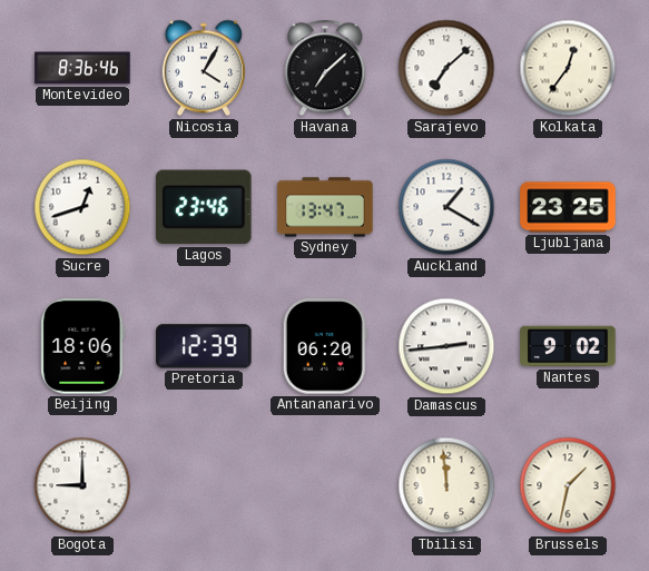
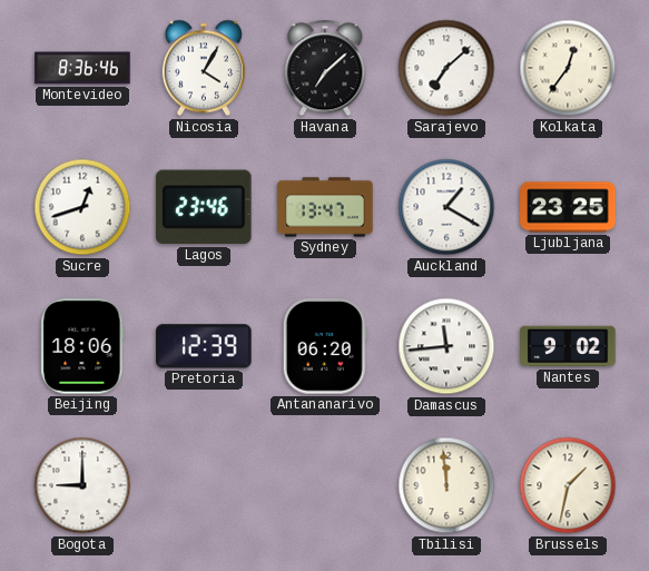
Damascus: 2:44 -> 11:44 (446, 346)
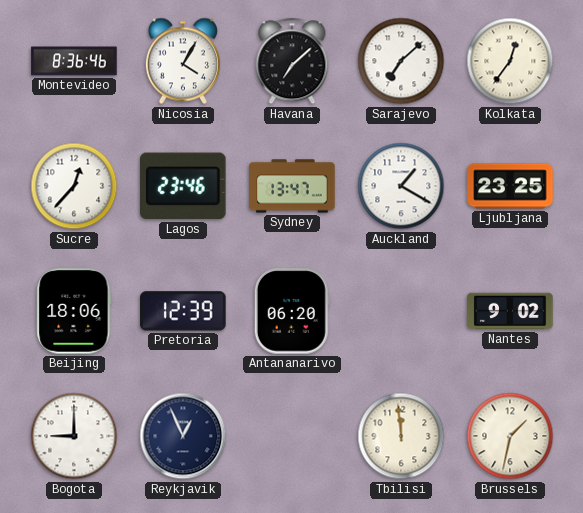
Sucre: 12:42 -> 12:37 (74, 186)
Damascus: 11:44 -> none (446, 346)
Reykjavik: none -> 12:56 (183, 436)
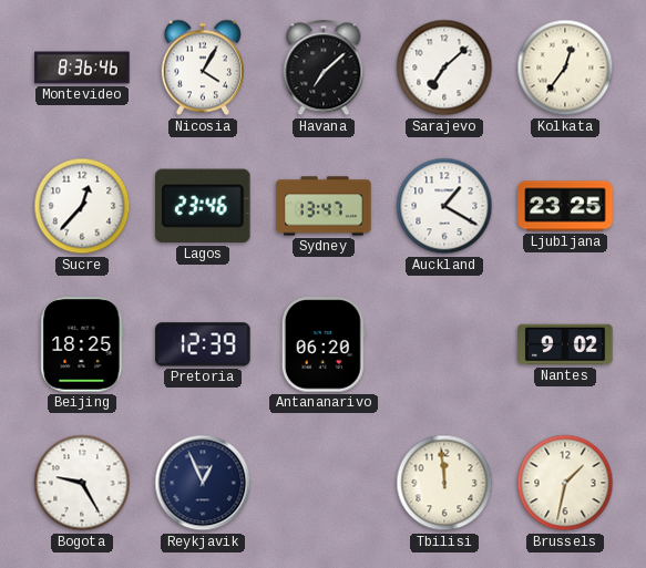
Beijing: 18:06 -> 18:25 (82, 344)
Bogota: 9:00 -> 9:25 (82, 483)
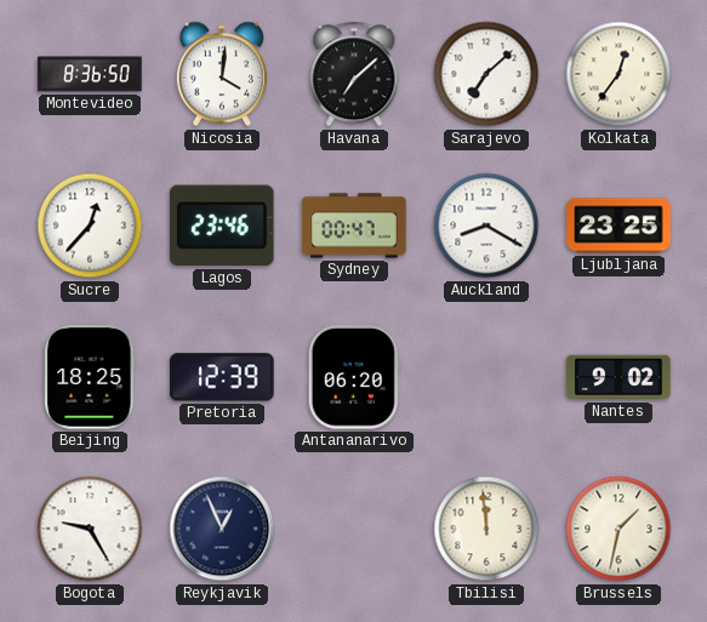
Montevideo: 8:36:46 -> 8:36:50 (90, 74)
Nicosia: 4:05 -> 4:01 (222, 74)
Sydney: 13:47 -> 00:47 (354, 226)
Auckland: 1:20 -> 8:20 (486, 226)
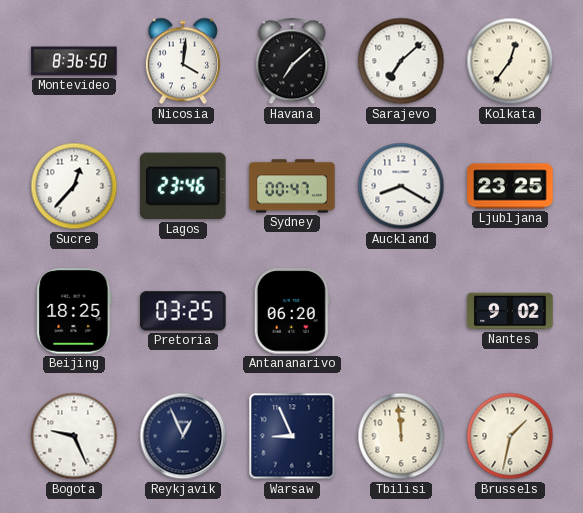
Pretoria: 12:39 -> 03:25 (183, 311)
Bogota: 9:25 -> 9:26 (74, 436)
Warsaw: none -> 8:56 (292, 436)
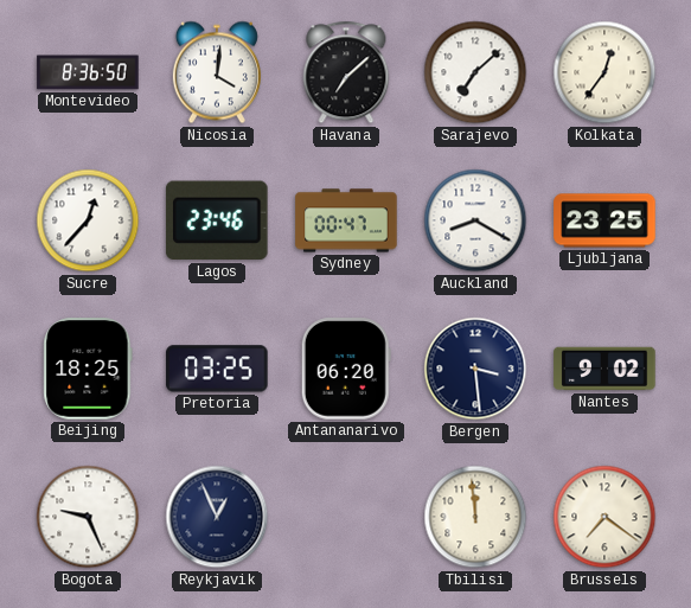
Bergen: none -> 3:29 (475, 369)
Warsaw: 8:56 -> none (292, 436)
Brussels: 1:32 -> 7:21 (604, 517)
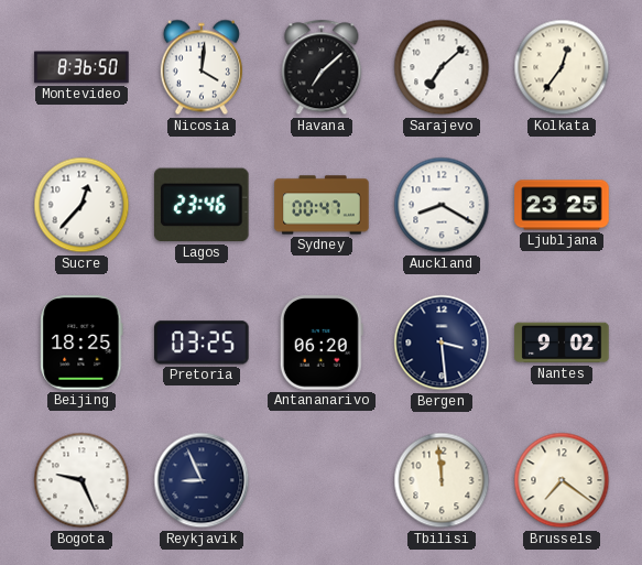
Reykjavik: 12:56 -> 8:56 (202, 480)
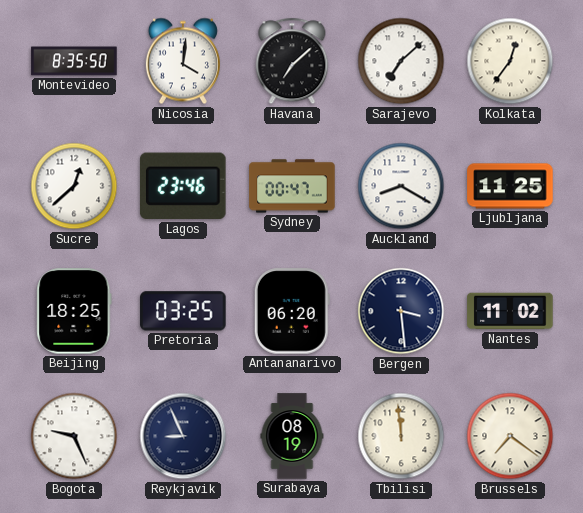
Montevideo: 8:36 -> 8:35 (74, 61)
Sucre: 12:37 -> 12:38 (74, 186)
Ljubljana: 23:25 -> 11:25 (510, 186)
Nantes: 9:02 -> 11:02 (510, 311)
Surabaya: none -> 08:19 (292, 436)
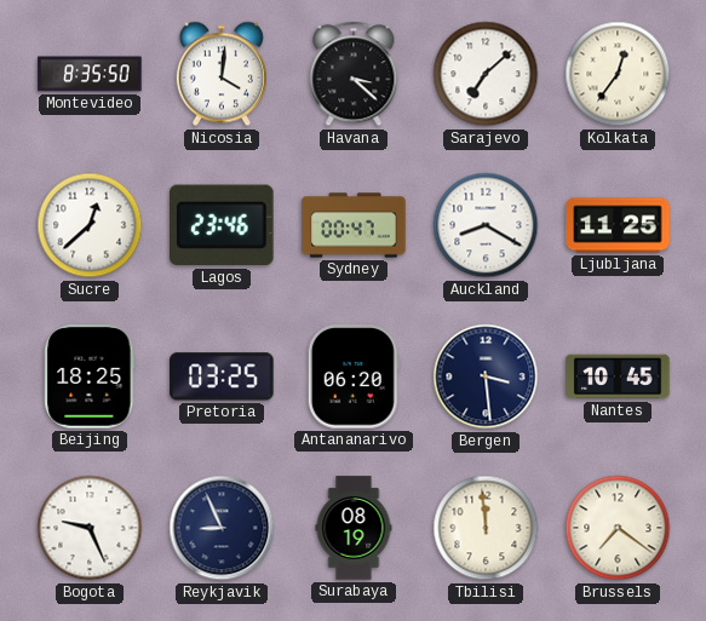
Havana: 7:08 -> 3:22 (354, 74)
Nantes: 11:02 -> 10:45 (618, 376)
